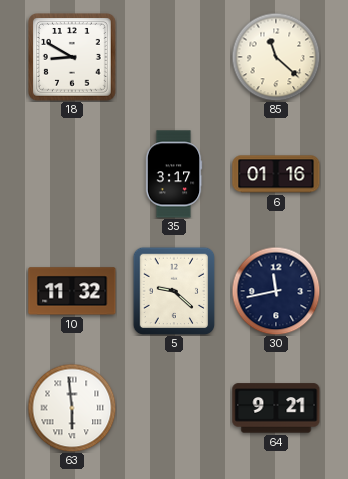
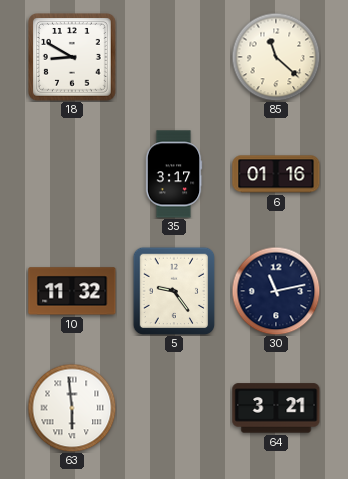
5: 9:22 -> 9:24 (174, 291)
30: 11:43 -> 11:13 (276, 291)
64: 9:21 -> 3:21 (276, 408)
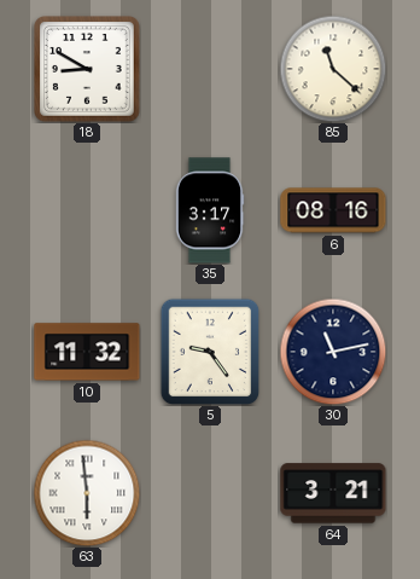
6: 01:16 -> 08:16 (333, 210)
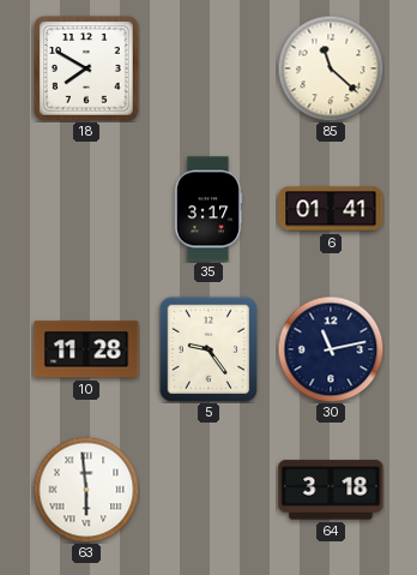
18: 8:50 -> 7:50 (87, 70)
6: 08:16 -> 01:41 (331, 209)
10: 11:32 -> 11:28 (86, 349)
64: 3:21 -> 3:18 (331, 490)
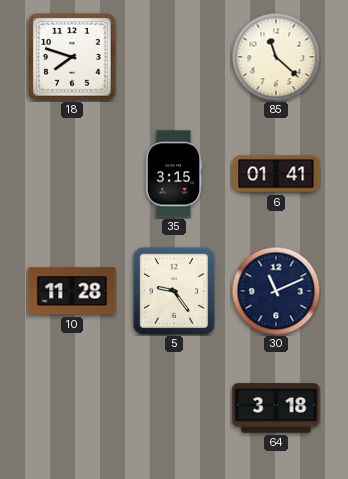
18: 7:50 -> 7:48 (73, 58)
35: 3:17 -> 3:15 (174, 174)
30: 11:13 -> 11:11 (276, 291)
63: 5:59 -> none (86, 490)
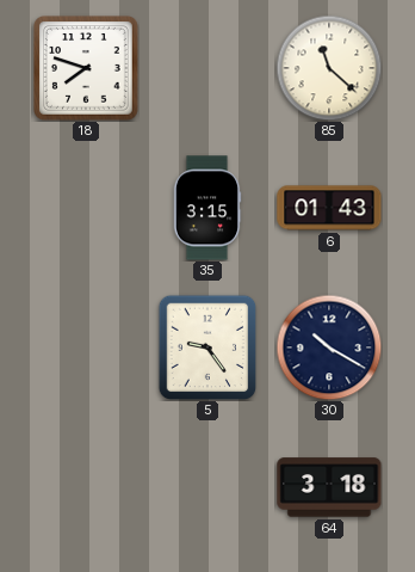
6: 01:41 -> 01:43 (329, 208)
10: 11:28 -> none (72, 291)
30: 11:11 -> 10:20 (329, 347)
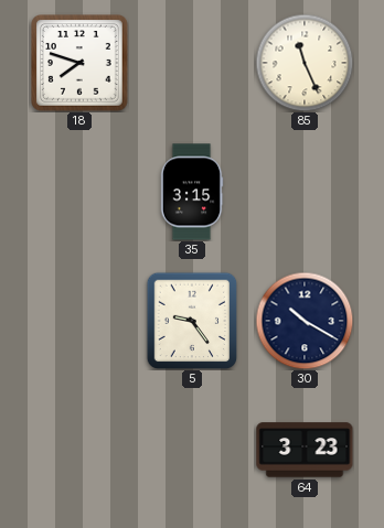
85: 11:22 -> 11:26 (305, 63)
6: 01:43 -> none (329, 208)
64: 3:18 -> 3:23 (305, 450)
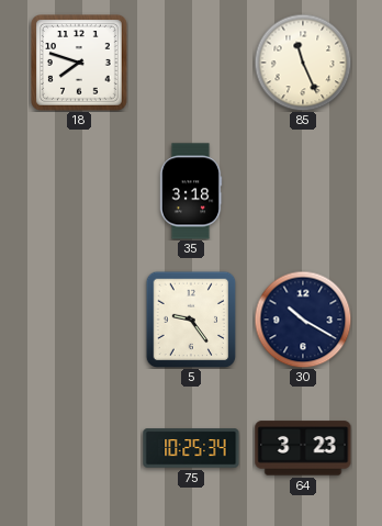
35: 3:15 -> 3:18 (191, 191)
75: none -> 10:25 (191, 448)
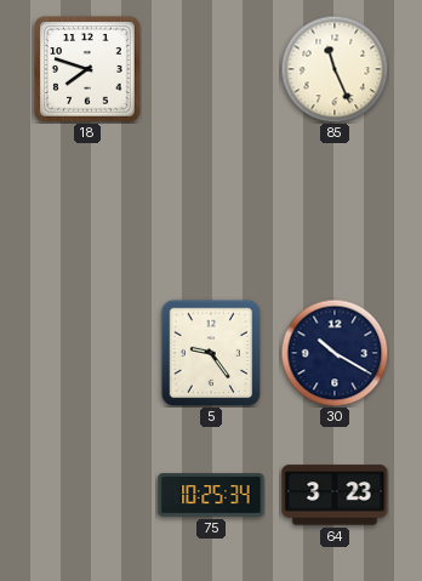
35: 3:18 -> none (191, 191)
